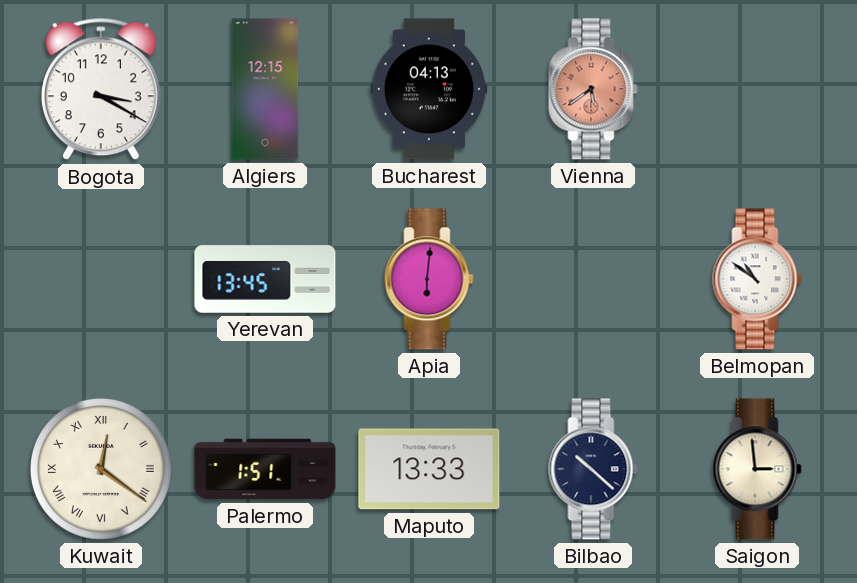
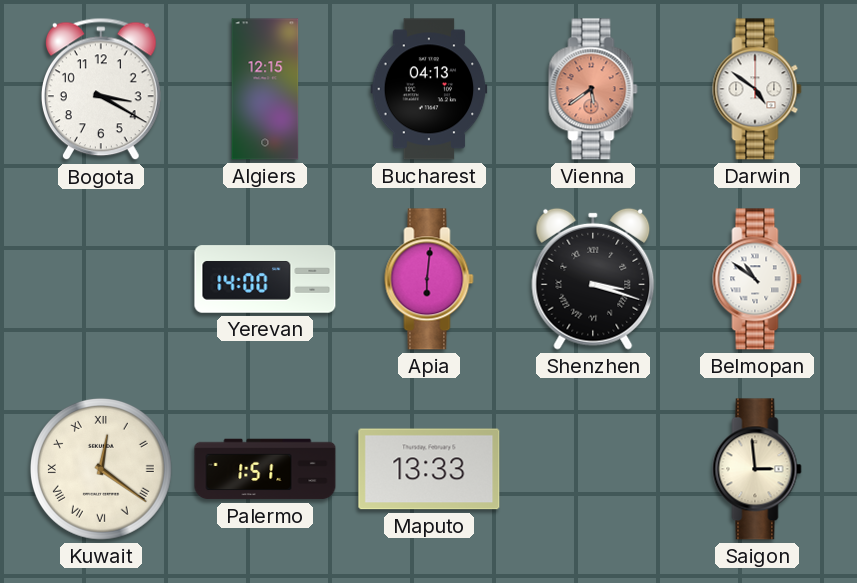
Darwin: none -> 4:51 (757, 89)
Yerevan: 13:45 -> 14:00 (265, 279)
Shenzhen: none -> 3:18 (593, 279)
Bilbao: 10:22 -> none (593, 469)
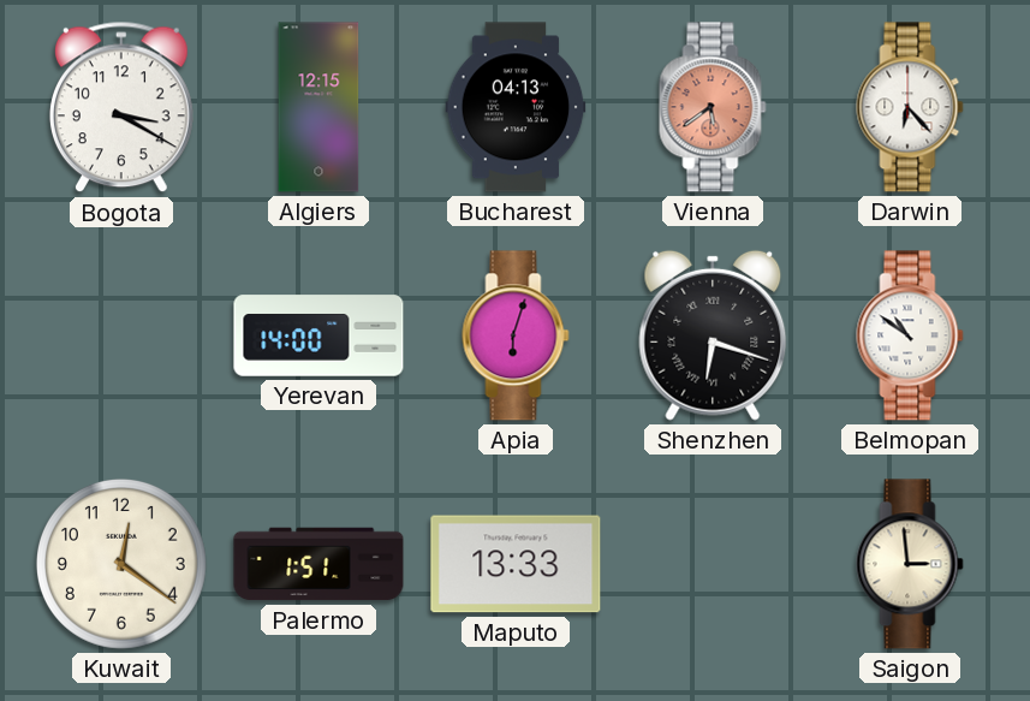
Darwin: 4:51 -> 6:23 (910, 107)
Apia: 6:01 -> 6:03 (516, 335)
Shenzhen: 3:18 -> 6:18 (713, 335)
Kuwait numerals: Roman -> Arabic (121, 564)
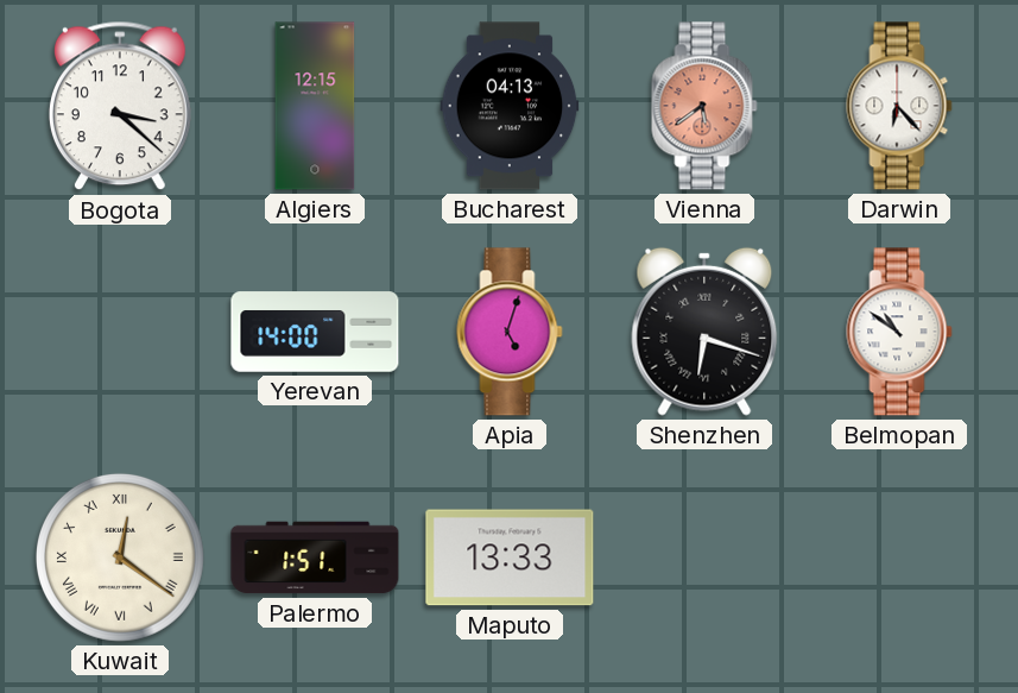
Bogota: 3:20 -> 3:22 (120, 106)
Apia: 6:03 -> 5:03 (510, 332)
Kuwait numerals: Arabic -> Roman (120, 557)
Saigon: 2:59 -> none (910, 564)
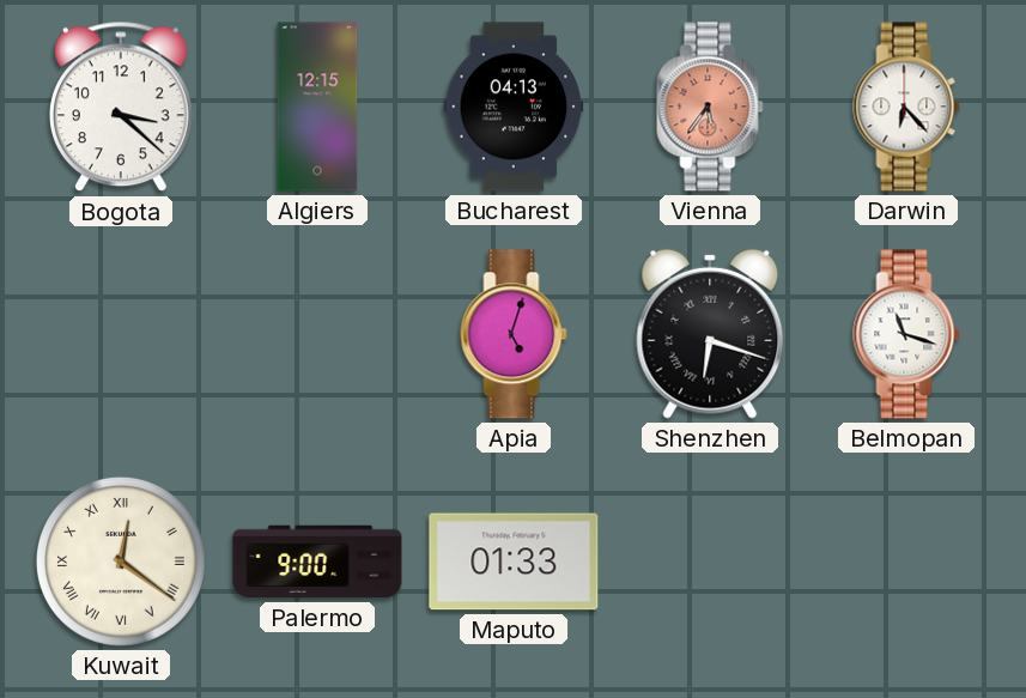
Vienna: 5:39 -> 5:36 (710, 107)
Yerevan: 14:00 -> none (315, 332)
Belmopan: 10:51 -> 11:18 (906, 334)
Palermo: 1:51 -> 9:00 (317, 562)
Maputo: 13:33 -> 01:33 (514, 562)
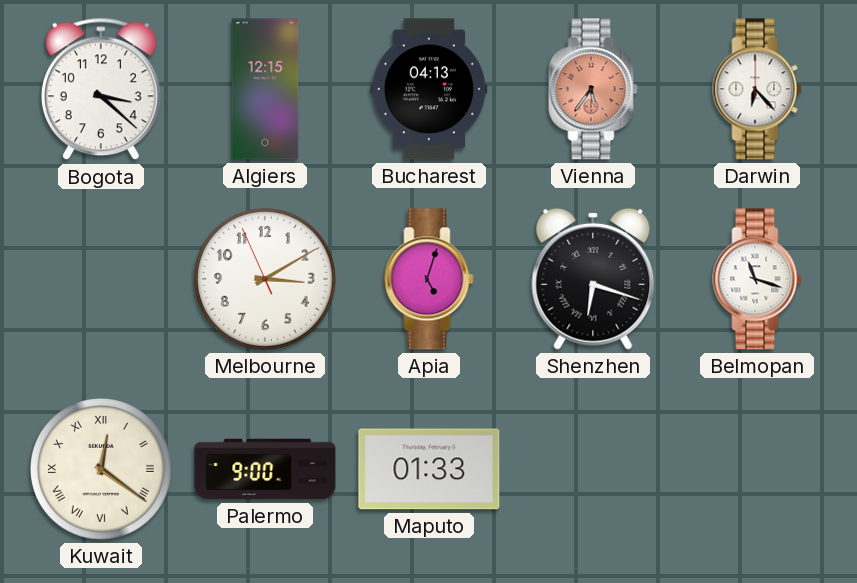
Melbourne: none -> 3:09 (265, 279)
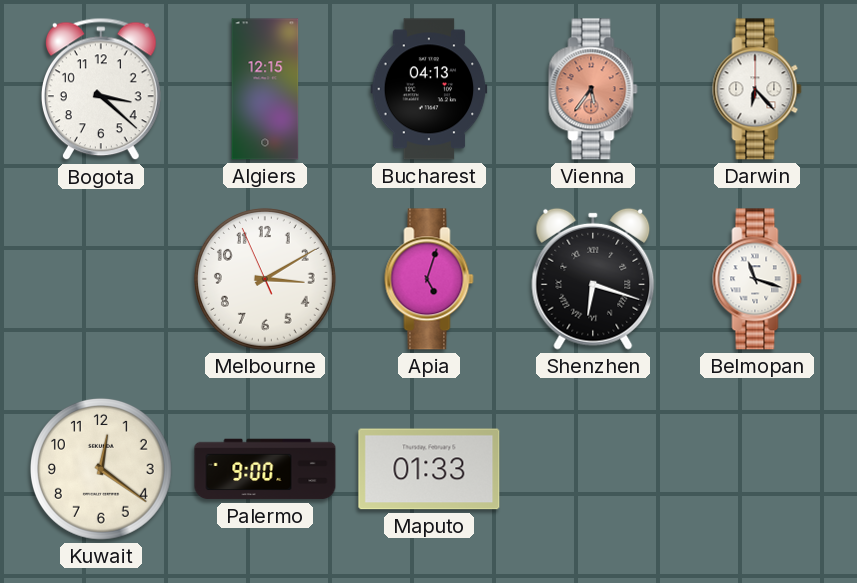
Kuwait numerals: Roman -> Arabic (101, 469)
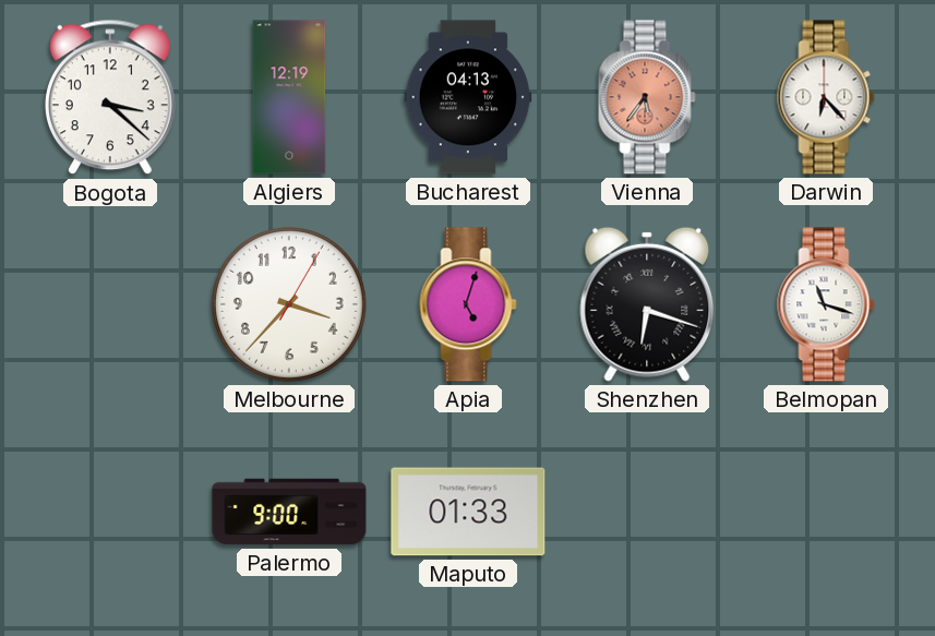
Algiers: 12:15 -> 12:19 (289, 97)
Melbourne: 3:09 -> 3:37 (289, 304)
Kuwait: 12:21 -> none (101, 469)
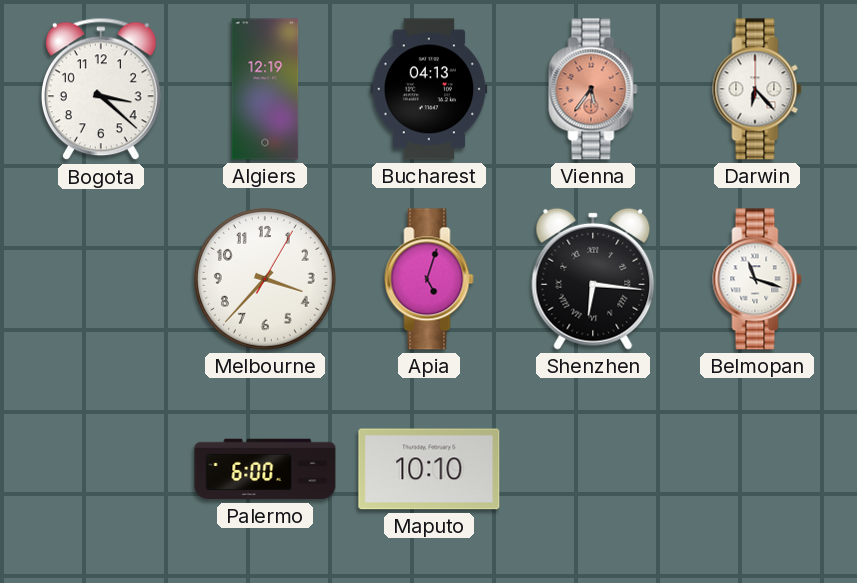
Shenzhen: 6:18 -> 6:16 (593, 279)
Palermo: 9:00 -> 6:00 (265, 469)
Maputo: 01:33 -> 10:10 (429, 469)
